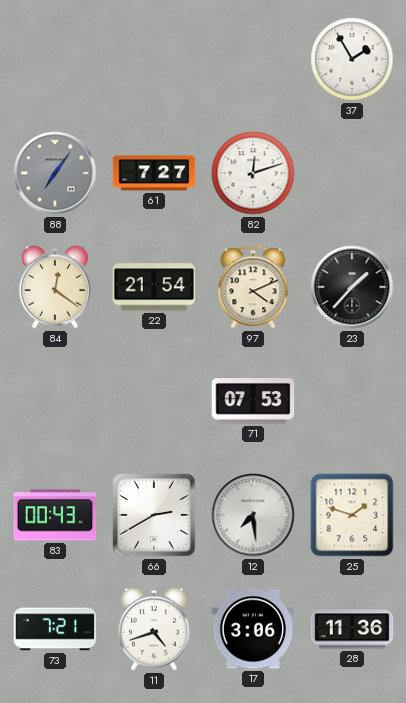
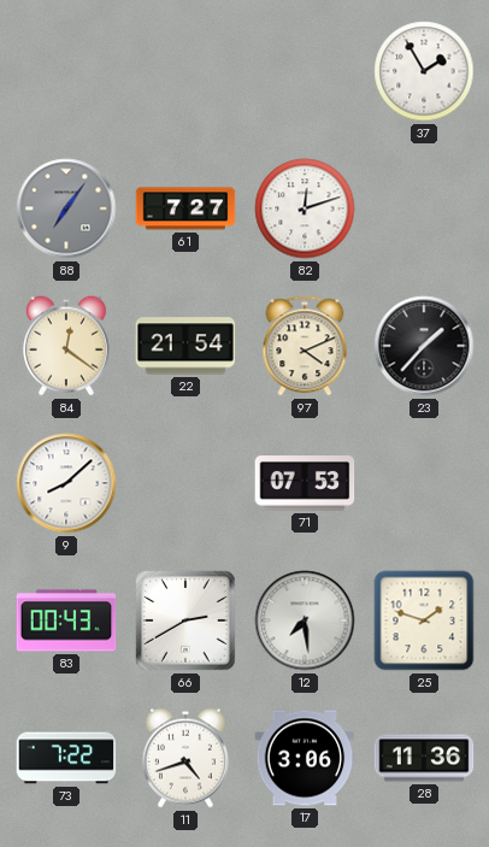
9: none -> 8:08 (66, 483)
73: 7:21 -> 7:22 (66, 758)
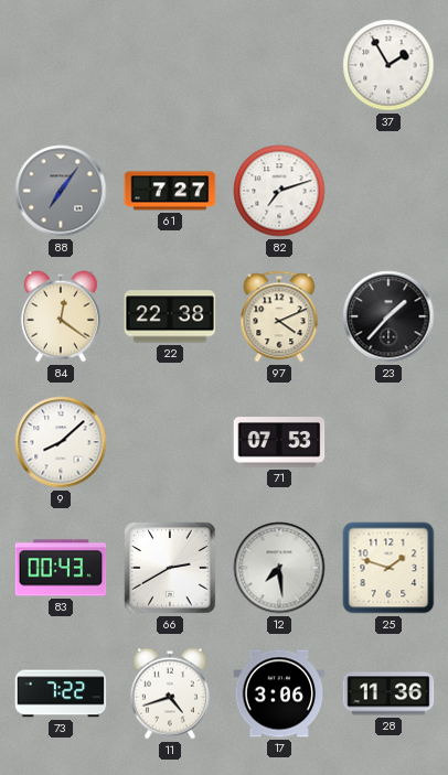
82: 12:12 -> 7:12 (279, 191)
22: 21:54 -> 22:38 (170, 316)
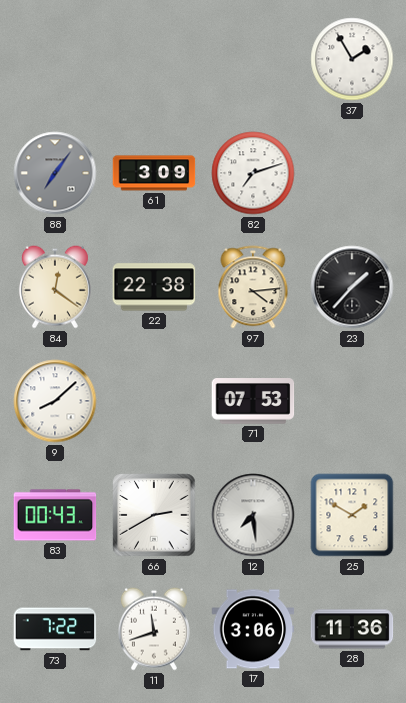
61: 7:27 -> 3:09 (154, 173)
97: 4:11 -> 4:14 (253, 287)
25: 1:48 -> 1:50 (352, 515)
11: 4:42 -> 11:42 (154, 629)
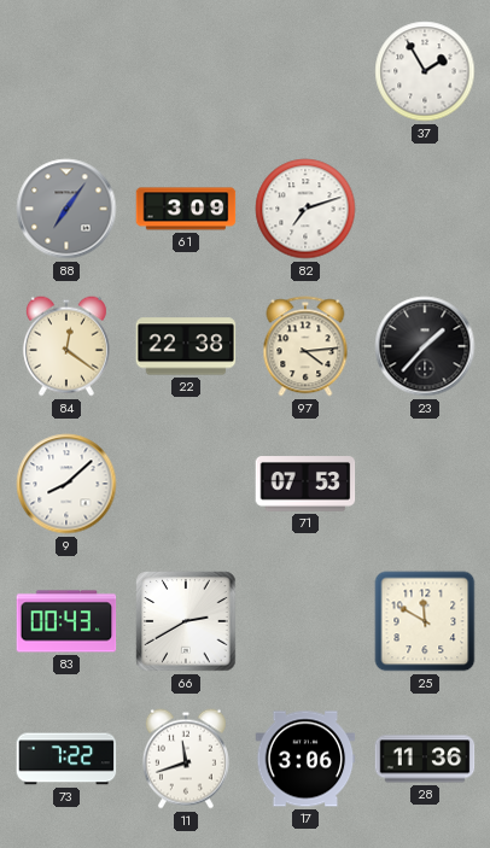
12: 7:29 -> none (253, 515)
25: 1:50 -> 11:50 (425, 621)
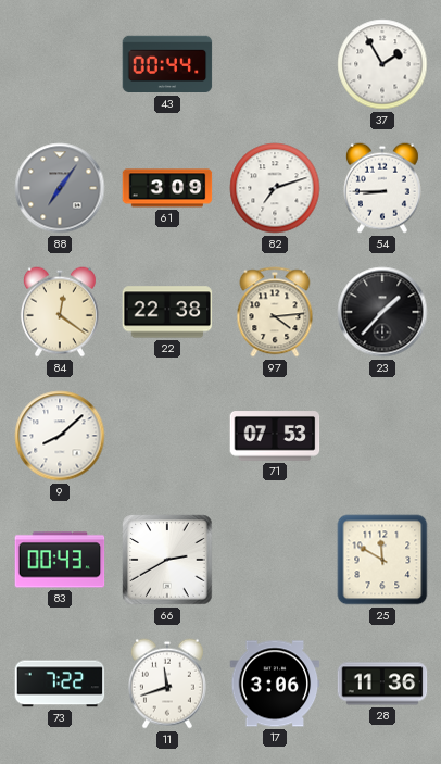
43: none -> 00:44 (167, 64)
54: none -> 8:45 (382, 188)
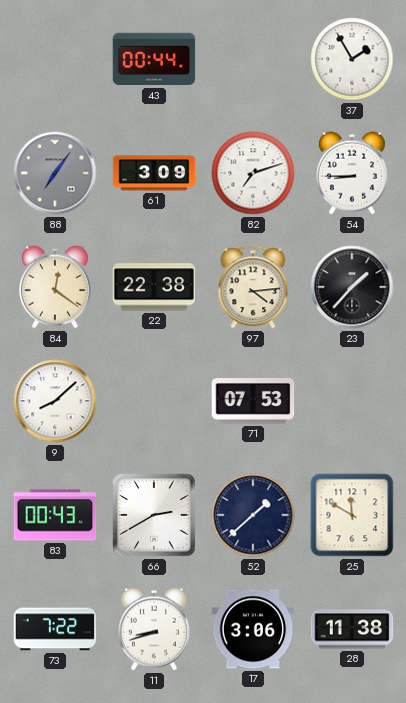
52: none -> 1:38 (253, 515)
11: 11:42 -> 8:42 (154, 629)
28: 11:36 -> 11:38 (352, 629)
